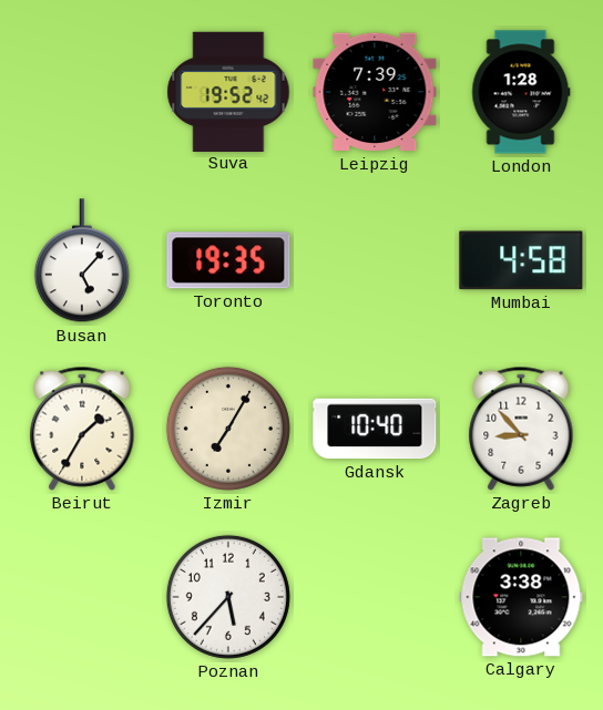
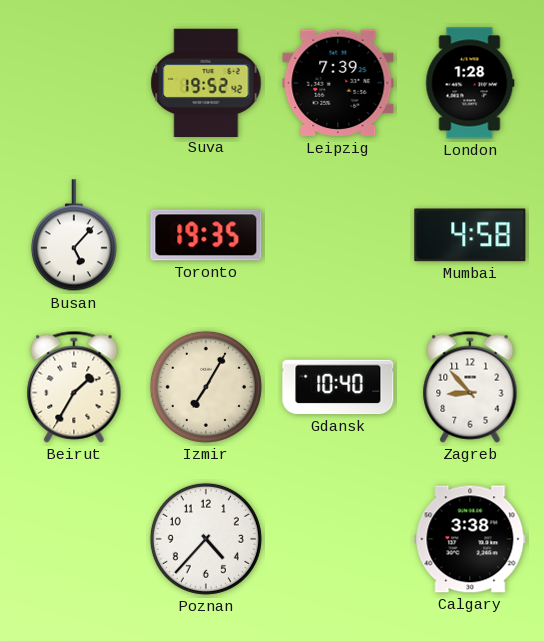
Poznan: 5:37 -> 4:37 (206, 539)
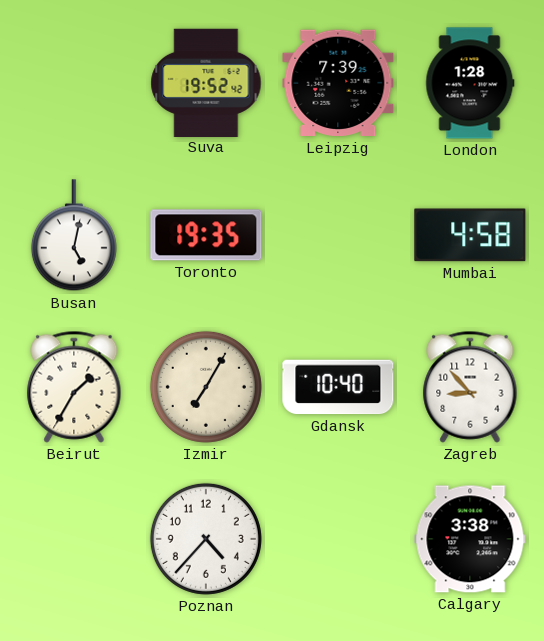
Busan: 5:07 -> 5:02 (74, 236)
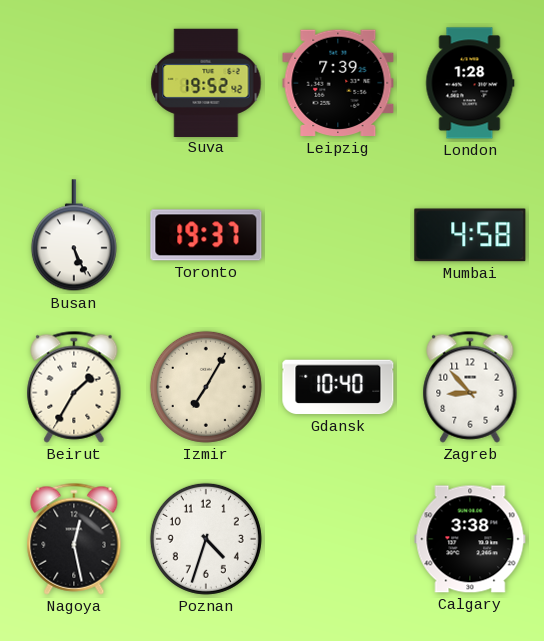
Busan: 5:02 -> 5:26 (74, 236)
Toronto: 19:35 -> 19:37 (206, 235)
Nagoya: none -> 12:28 (74, 539)
Poznan: 4:37 -> 4:33 (206, 539)
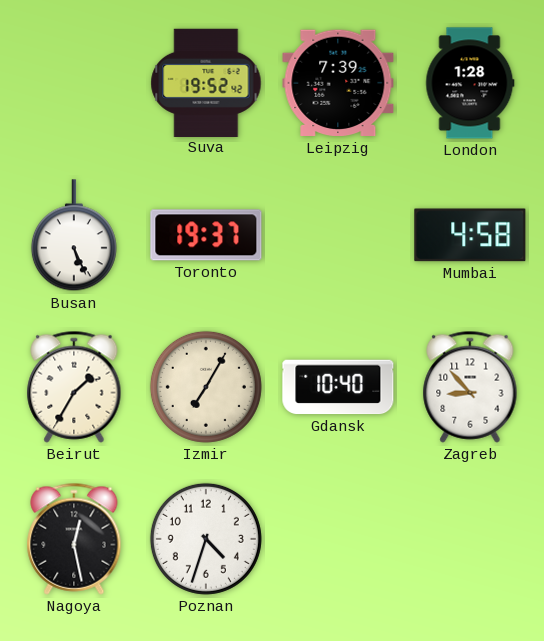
Calgary: 3:38 -> none (470, 539)
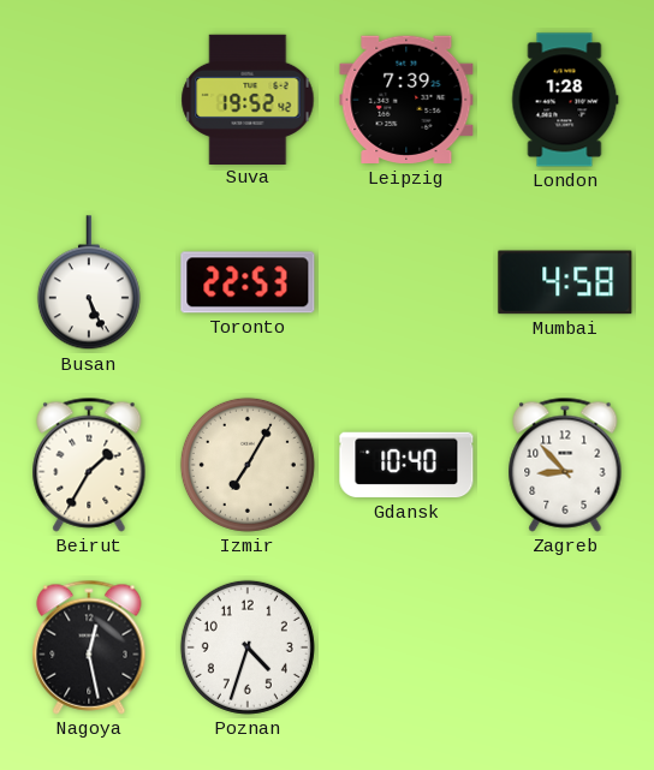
Toronto: 19:37 -> 22:53 (248, 282)
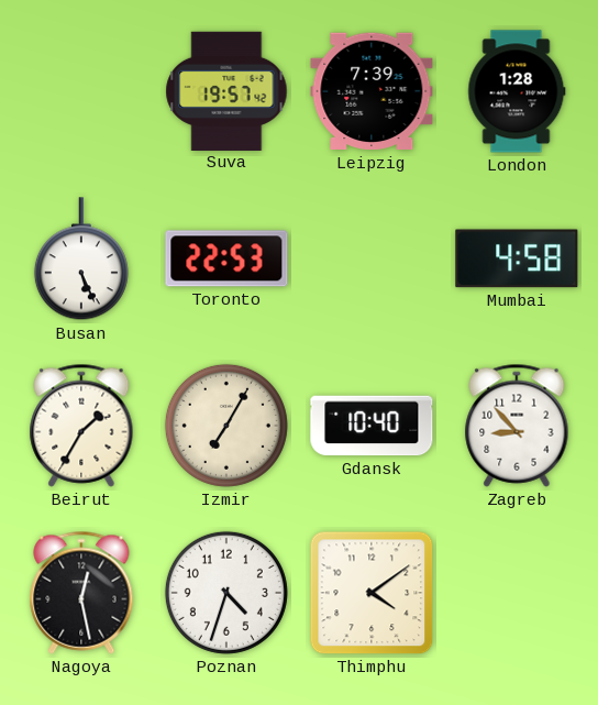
Suva: 19:52 -> 19:57 (226, 90)
Thimphu: none -> 4:09 (372, 593)
